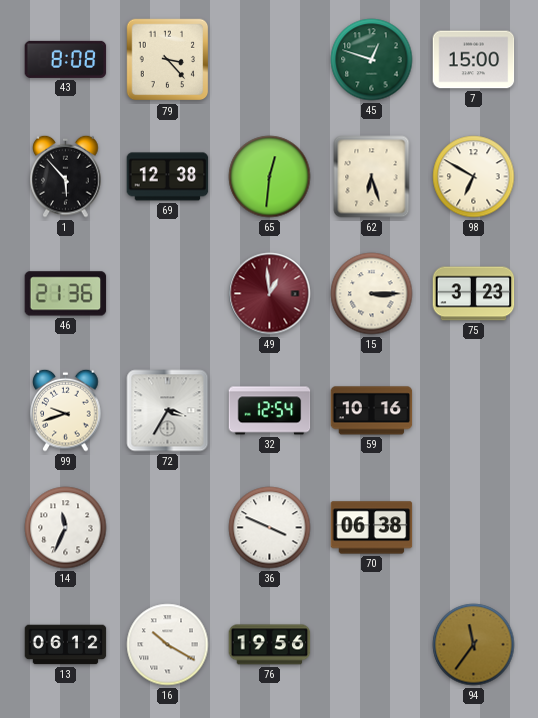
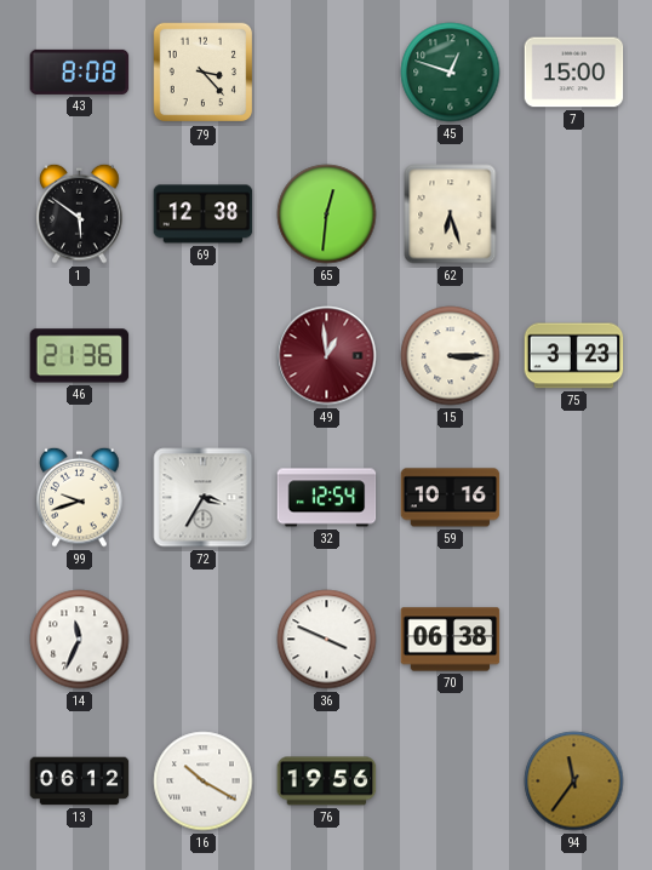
1: 5:53 -> 5:51 (80, 213)
98: 6:50 -> none (474, 177)
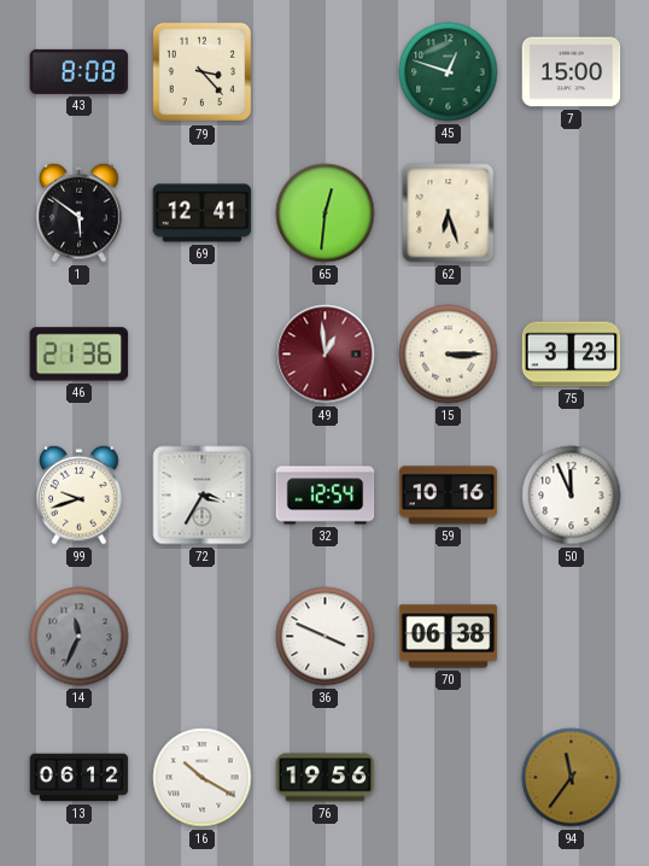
69: 12:38 -> 12:41 (203, 213)
50: none -> 11:56 (572, 496)
14 dial: white -> grey (80, 637)
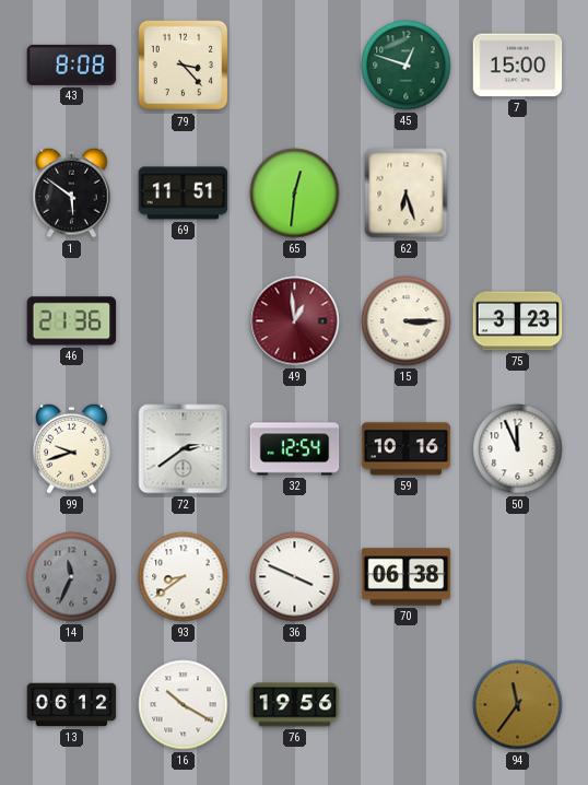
69: 12:41 -> 11:51 (184, 194)
72: 3:35 -> 2:39 (184, 449)
93: none -> 8:39 (184, 577)
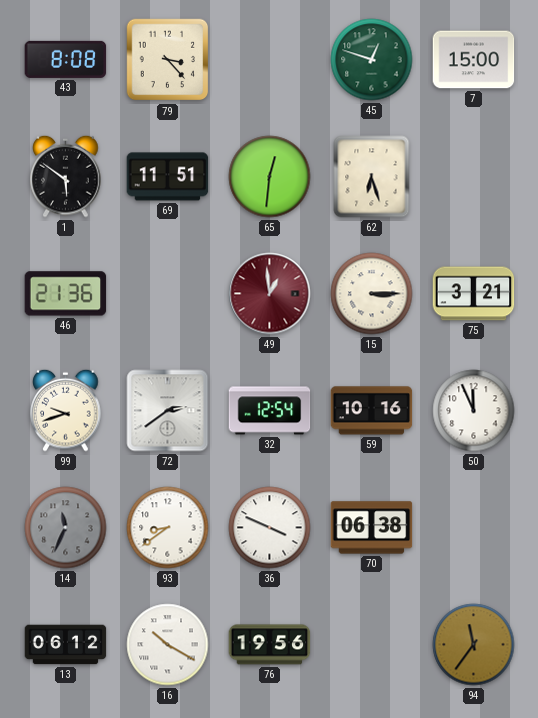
75: 3:23 -> 3:21 (474, 294)
